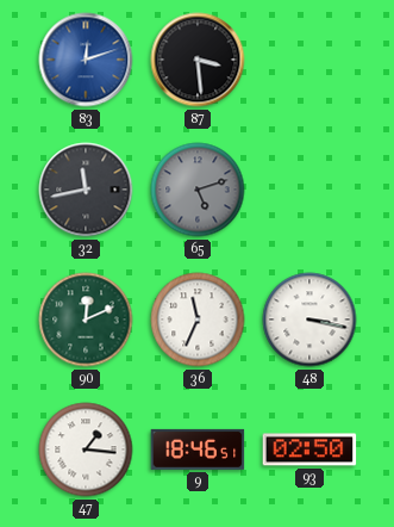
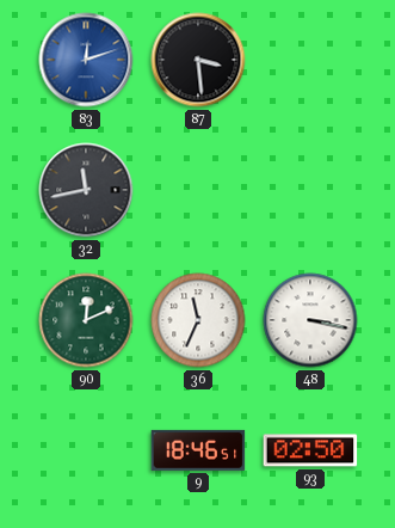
65: 5:12 -> none (198, 190)
47: 1:16 -> none (86, 449)
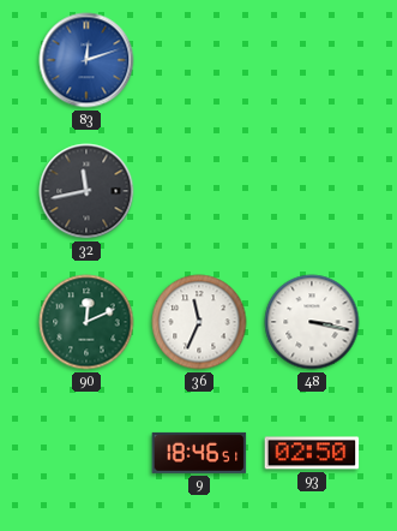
87: 3:29 -> none (198, 60)
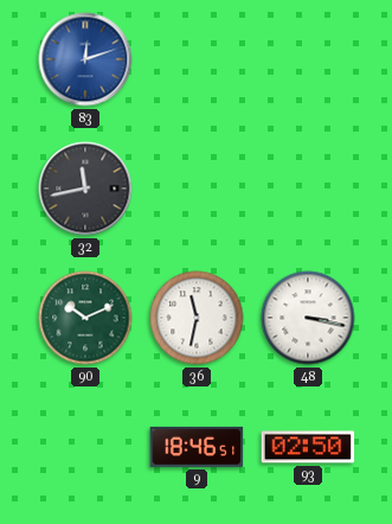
90: 12:11 -> 10:11 (85, 318)
36: 11:34 -> 11:32 (197, 318)
